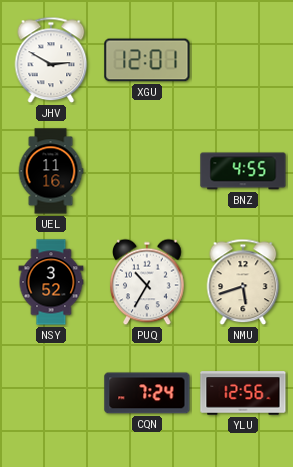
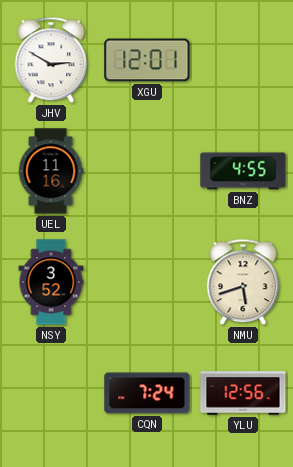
PUQ: 10:35 -> none (147, 282)
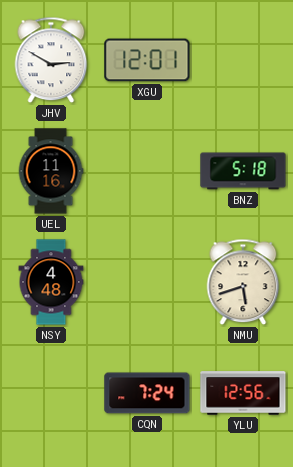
BNZ: 4:55 -> 5:18 (243, 171)
NSY: 3:52 -> 4:48 (51, 282)
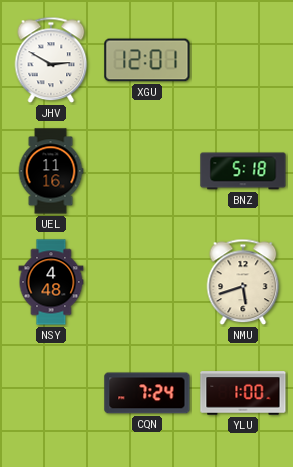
YLU: 12:56 -> 1:00 (243, 393)
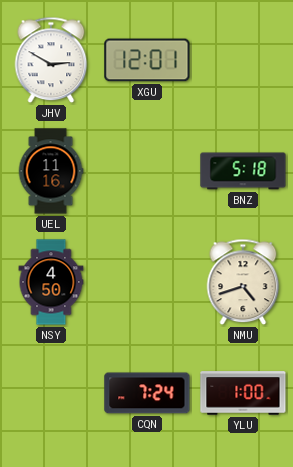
NSY: 4:48 -> 4:50 (51, 282)
NMU: 5:42 -> 4:42 (243, 282)
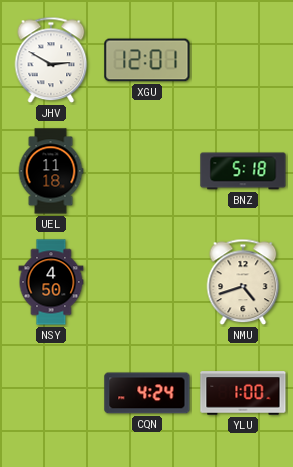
UEL: 11:16 -> 11:18 (51, 171)
CQN: 7:24 -> 4:24 (147, 393)
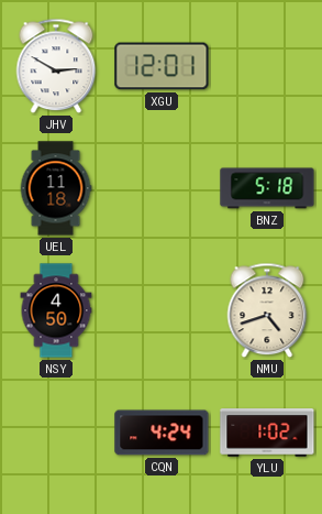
YLU: 1:00 -> 1:02 (267, 433)
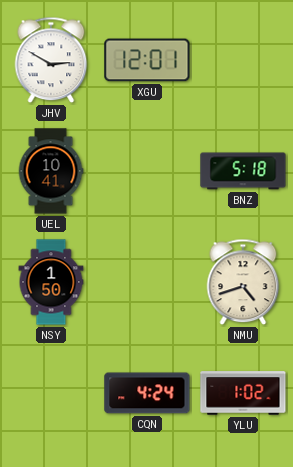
UEL: 11:18 -> 10:41 (51, 171)
NSY: 4:50 -> 1:50 (51, 282)
